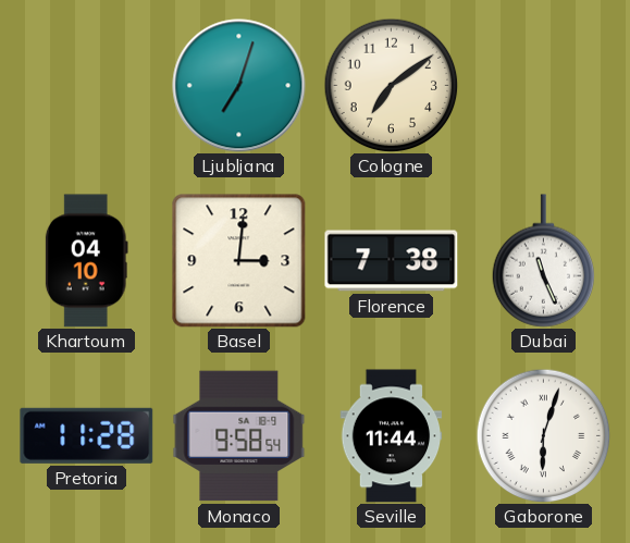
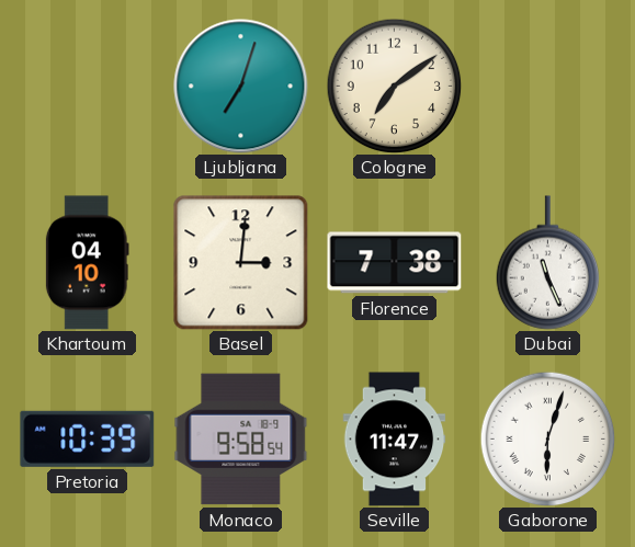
Pretoria: 11:28 -> 10:39 (88, 438)
Seville: 11:44 -> 11:47 (395, 440)
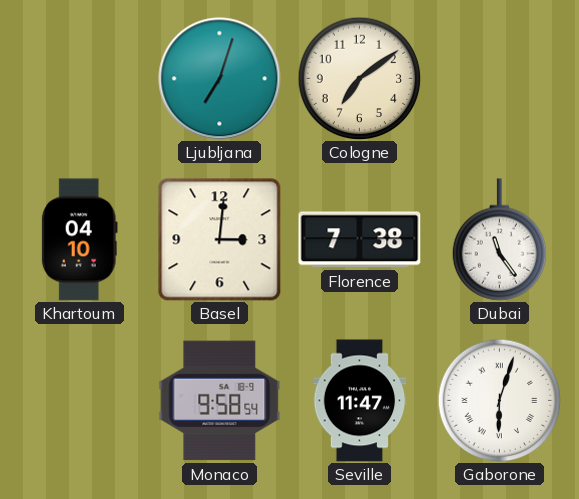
Dubai: 11:26 -> 11:24 (500, 240)
Pretoria: 10:39 -> none (88, 438)
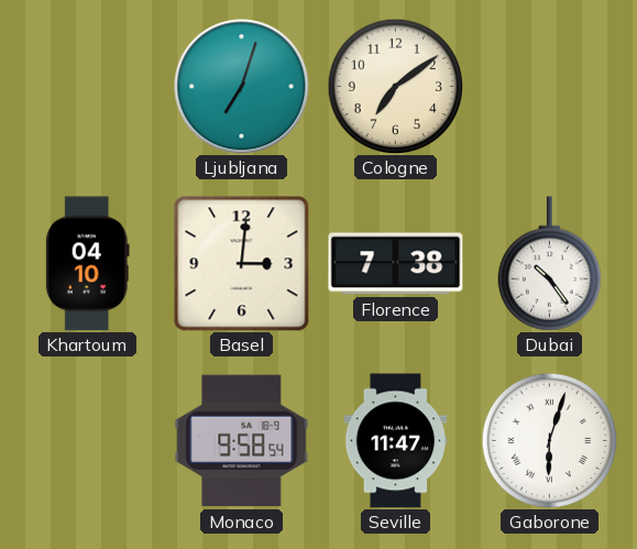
Dubai: 11:24 -> 10:24 (550, 264)
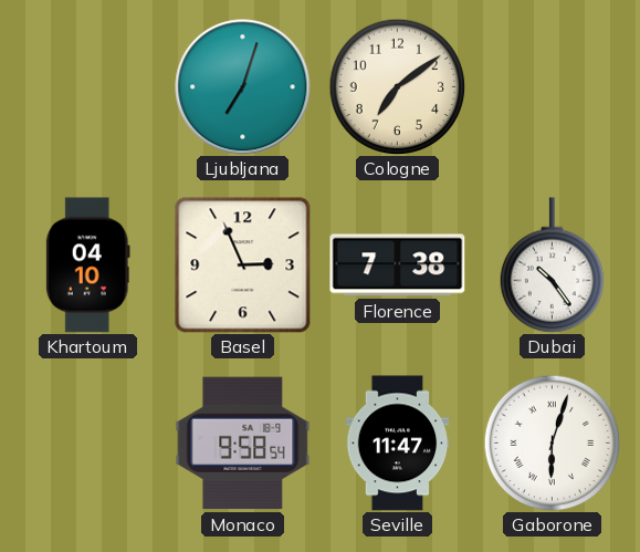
Basel: 3:01 -> 2:56 (243, 265)
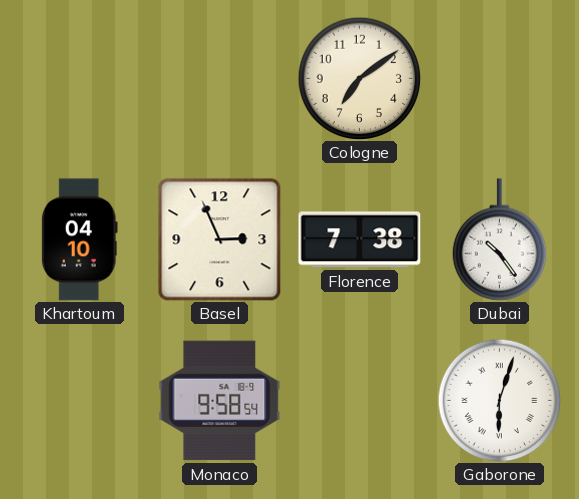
Ljubljana: 7:03 -> none (243, 87)
Seville: 11:47 -> none (398, 444)
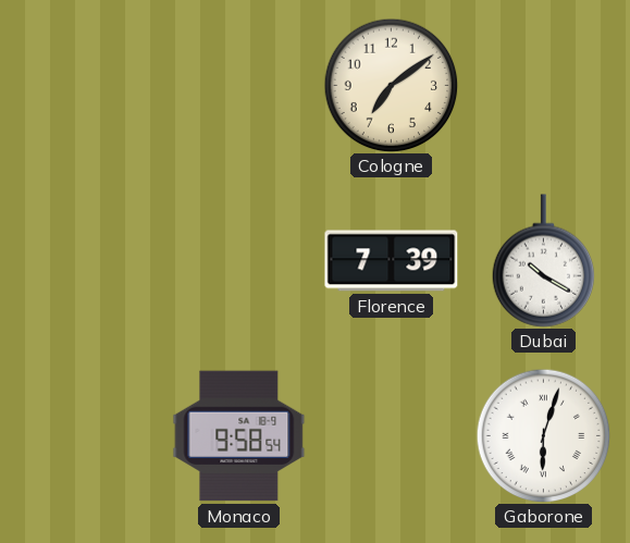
Khartoum: 04:10 -> none (79, 240)
Basel: 2:56 -> none (220, 240)
Florence: 7:38 -> 7:39 (392, 261)
Dubai: 10:24 -> 10:20 (544, 261)
